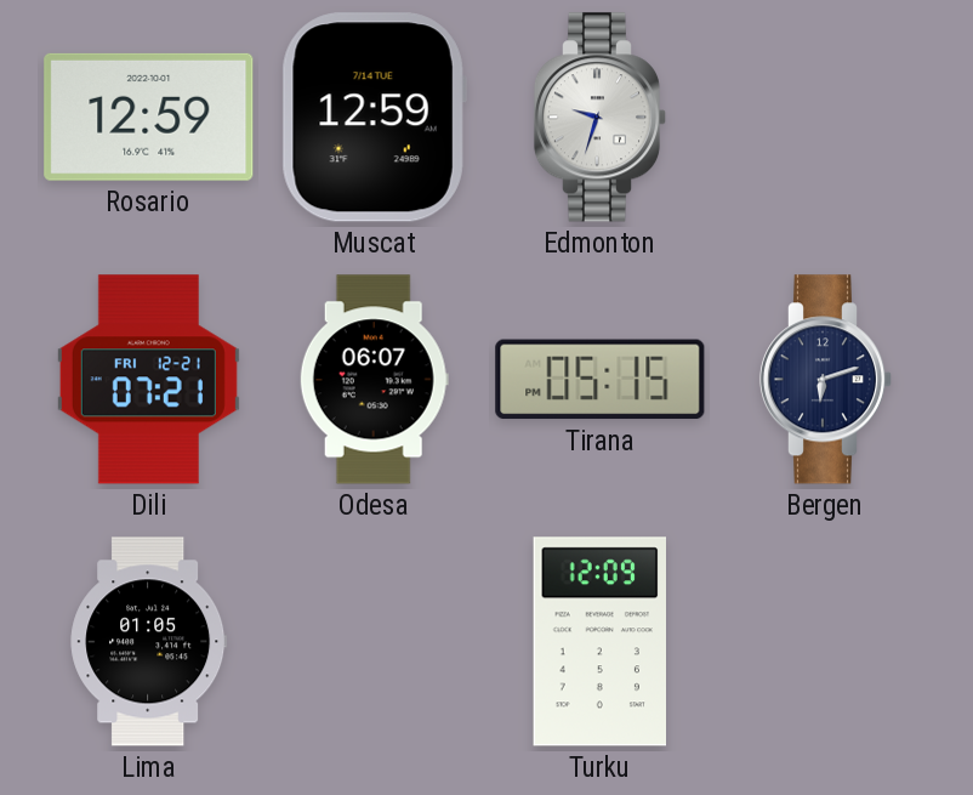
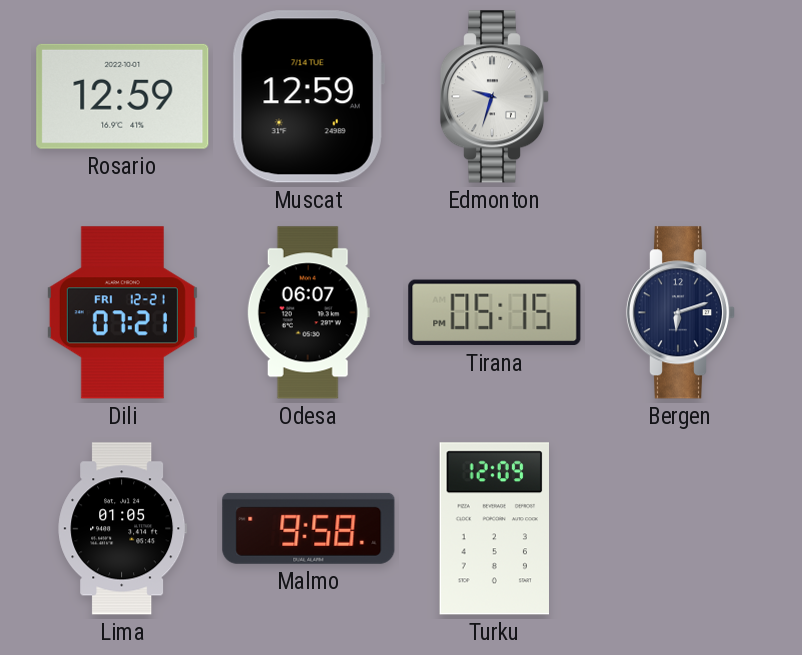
Malmo: none -> 9:58 (309, 528)
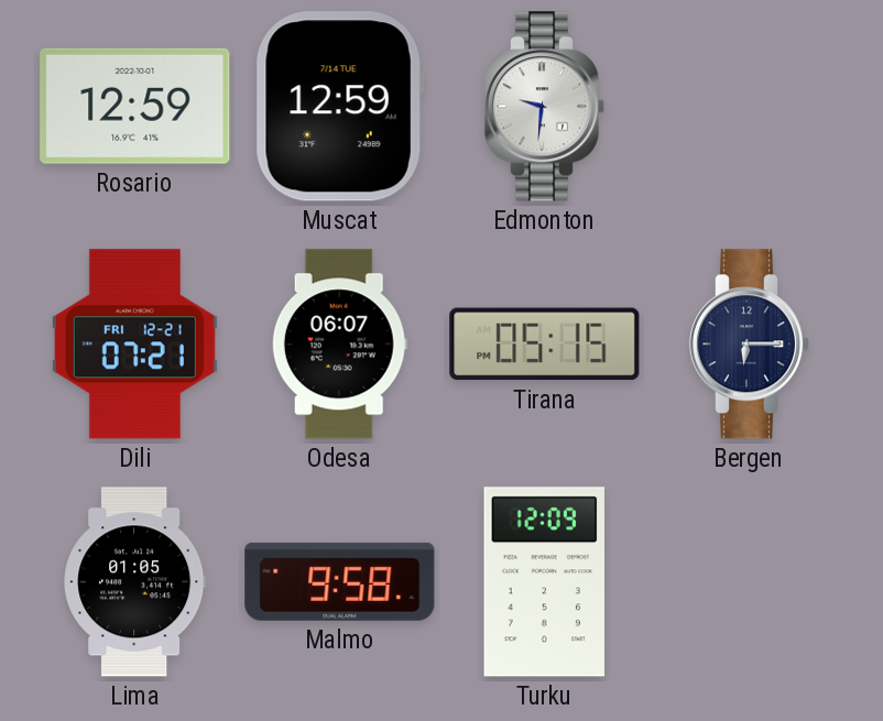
Edmonton: 9:33 -> 9:31 (545, 107)
Bergen: 6:12 -> 6:15 (750, 345)
